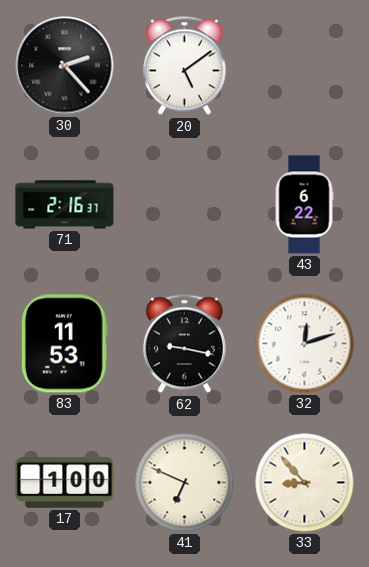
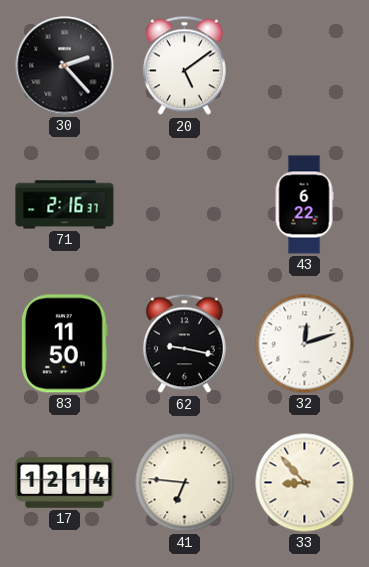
83: 11:53 -> 11:50 (64, 344)
17: 1:00 -> 12:14 (65, 483)
41: 6:49 -> 6:46 (185, 483)
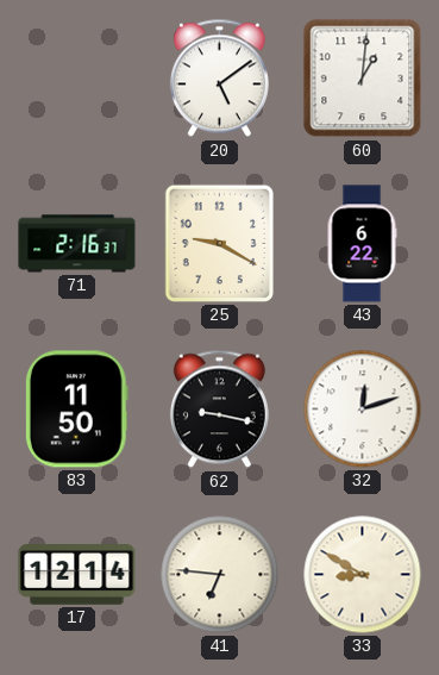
30: 2:23 -> none (65, 66)
60: none -> 1:01 (363, 79)
25: none -> 9:20 (219, 243)
33: 8:53 -> 8:50 (363, 575)
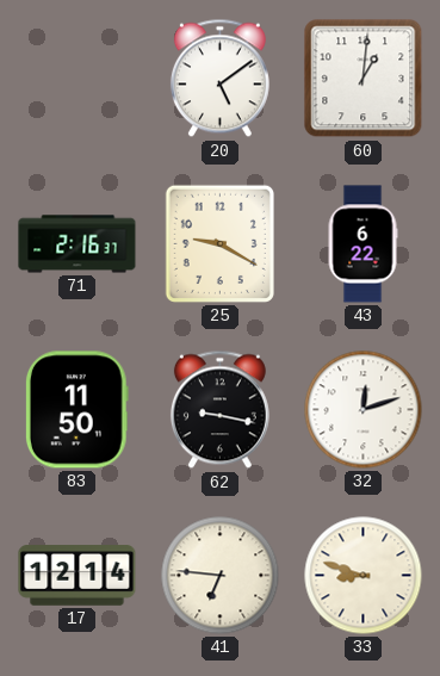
33: 8:50 -> 8:48 (364, 576)
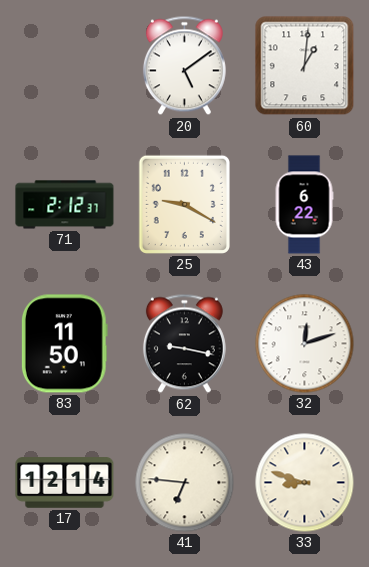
71: 2:16 -> 2:12 (65, 205)
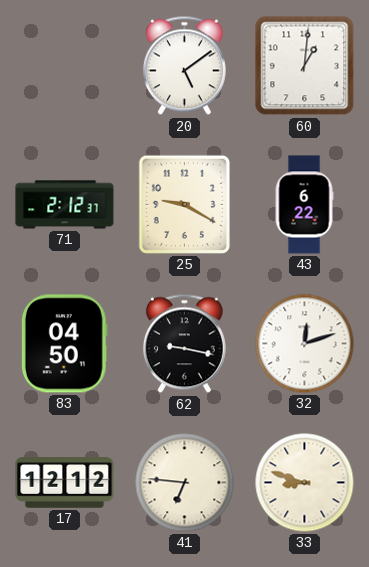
83: 11:50 -> 04:50 (64, 344)
17: 12:14 -> 12:12 (65, 483)
